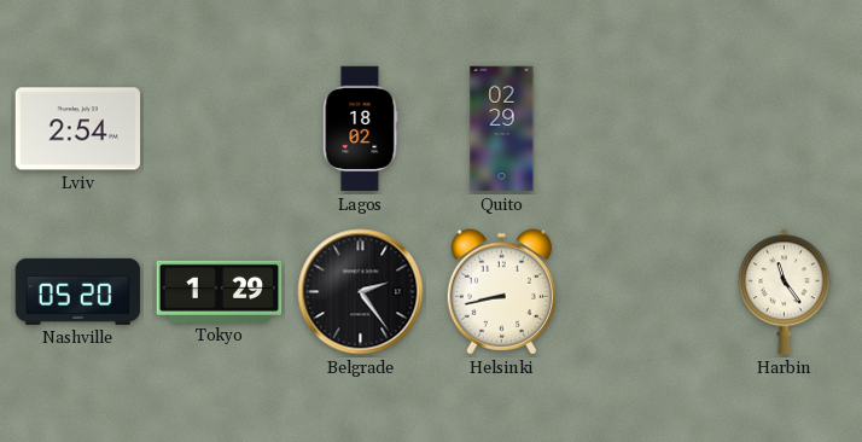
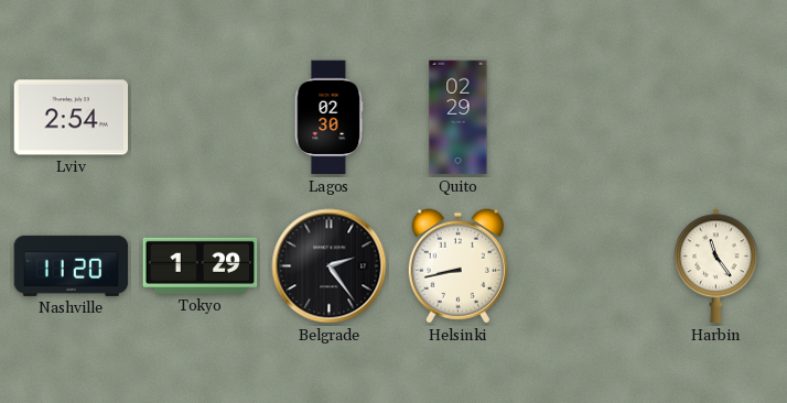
Lagos: 18:02 -> 02:30 (328, 118)
Nashville: 05:20 -> 11:20 (72, 265)
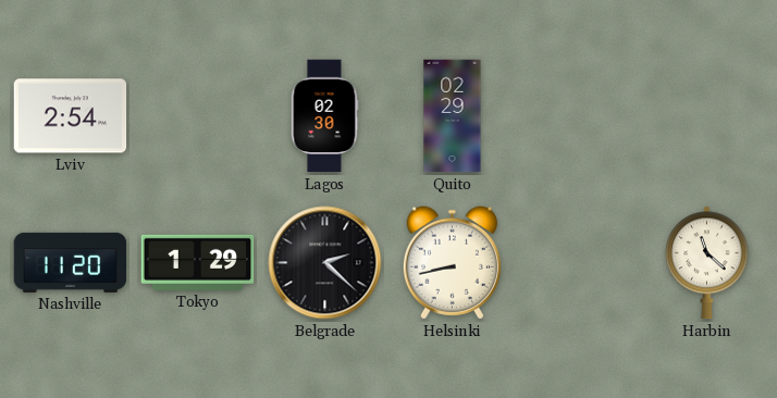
Belgrade: 2:24 -> 2:22 (325, 263)
Harbin: 11:24 -> 11:22 (707, 263)
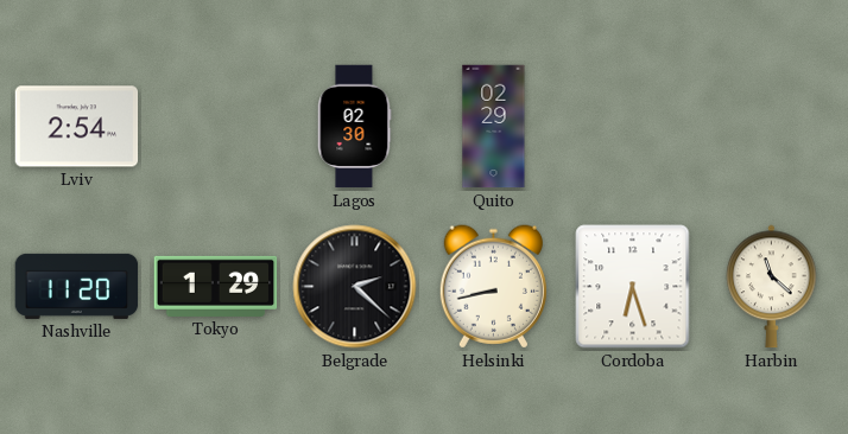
Cordoba: none -> 6:27 (633, 287)
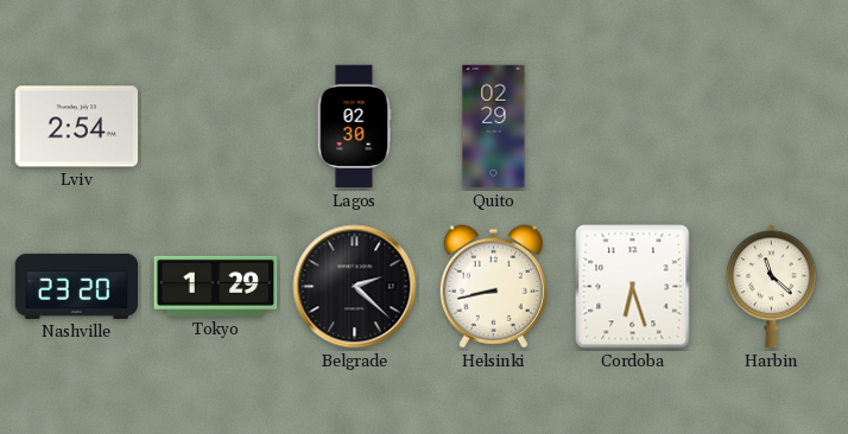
Nashville: 11:20 -> 23:20 (77, 286)
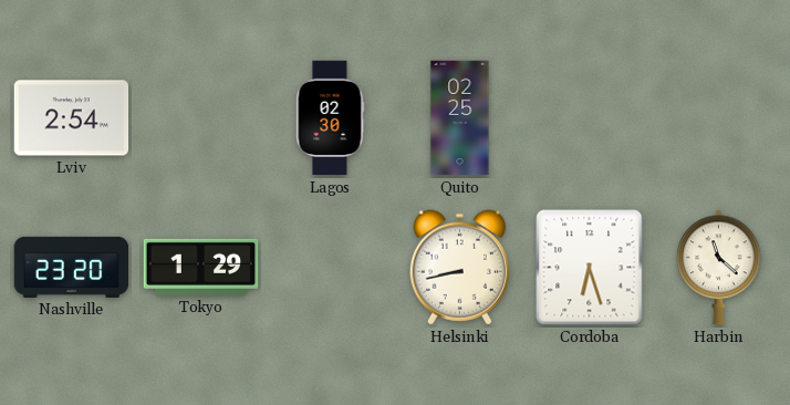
Quito: 02:29 -> 02:25 (460, 118)
Belgrade: 2:22 -> none (355, 287)
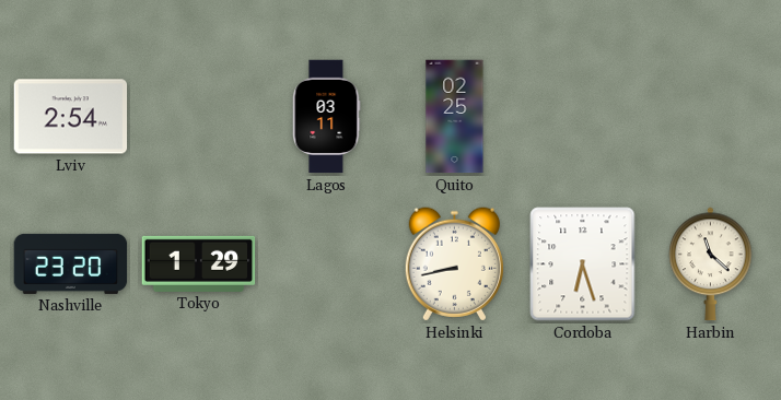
Lagos: 02:30 -> 03:11 (326, 117)
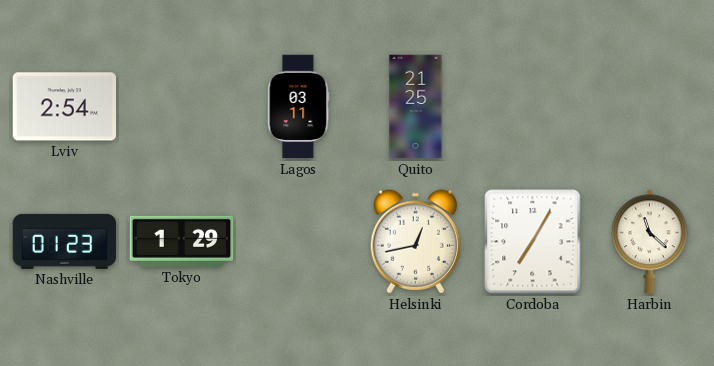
Quito: 02:25 -> 21:25 (416, 107)
Nashville: 23:20 -> 01:23 (65, 241)
Helsinki: 8:43 -> 12:43 (415, 242)
Cordoba: 6:27 -> 7:05 (533, 242)
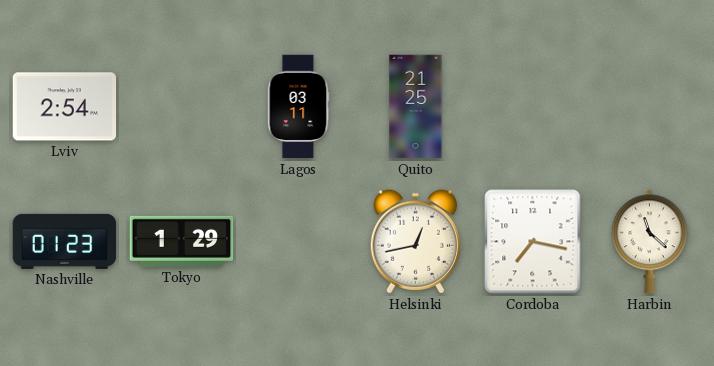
Cordoba: 7:05 -> 7:17 (533, 242)
